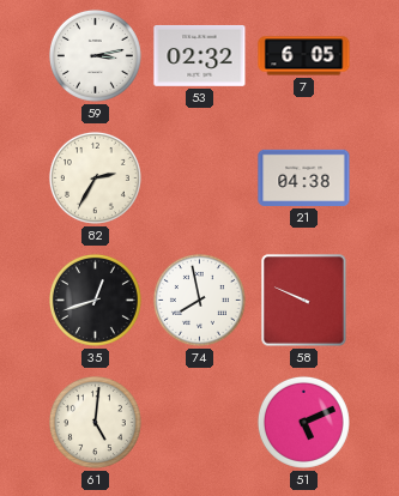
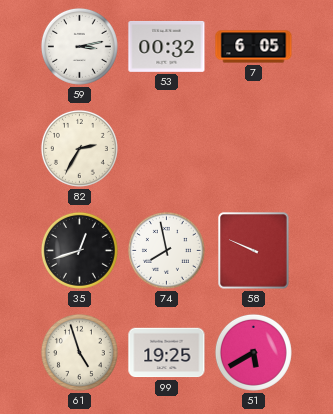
53: 02:32 -> 00:32 (167, 46)
21: 04:38 -> none (304, 177)
61: 5:01 -> 4:57 (79, 352)
99: none -> 19:25 (167, 353)
51: 5:11 -> 5:40 (253, 352)
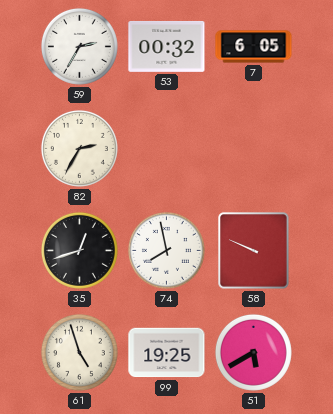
59: 3:13 -> 2:35 (79, 46)
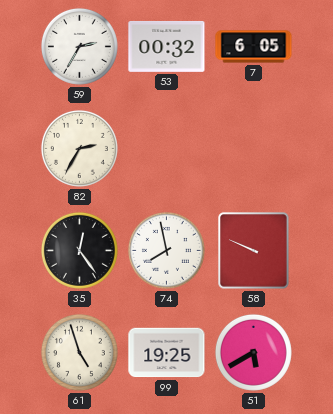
35: 12:42 -> 12:24 (79, 250)
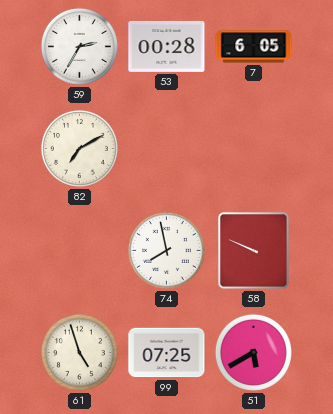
53: 00:32 -> 00:28 (167, 46)
82: 2:35 -> 7:10 (79, 148)
35: 12:24 -> none (79, 250)
99: 19:25 -> 07:25 (167, 353)
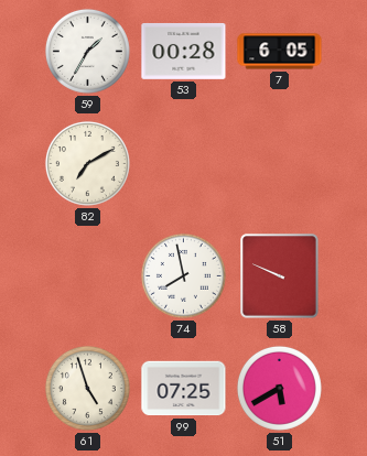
59: 2:35 -> 1:35 (87, 51)
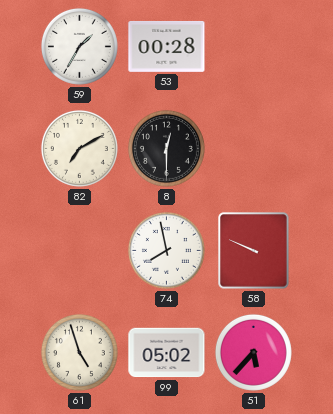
7: 6:05 -> none (280, 52)
8: none -> 12:30 (166, 148)
99: 07:25 -> 05:02 (167, 353)
51: 5:40 -> 5:37 (253, 352)
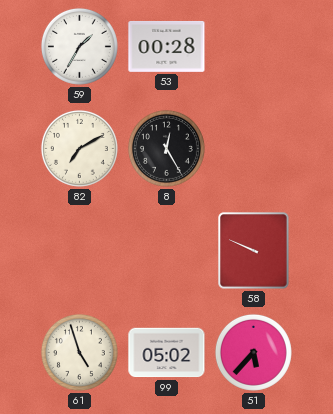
8: 12:30 -> 12:25 (166, 148)
74: 7:58 -> none (166, 250)
